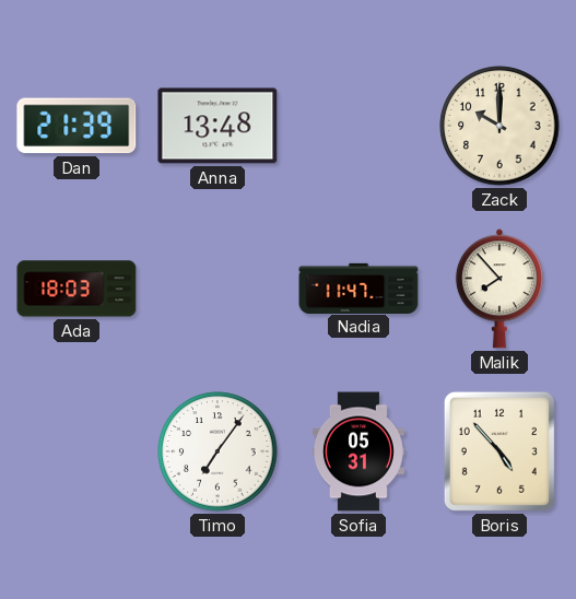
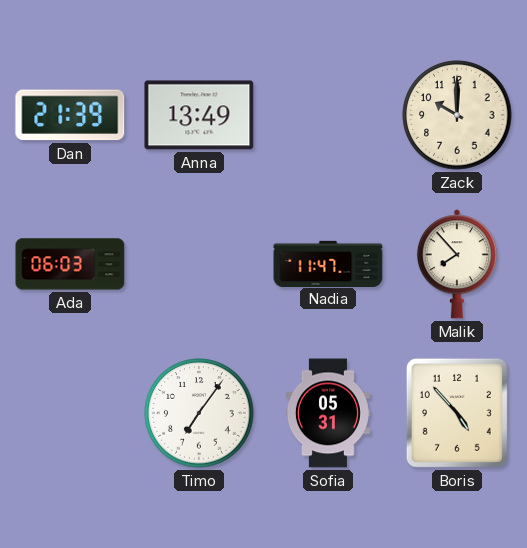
Anna: 13:48 -> 13:49 (199, 115)
Ada: 18:03 -> 06:03 (70, 264)
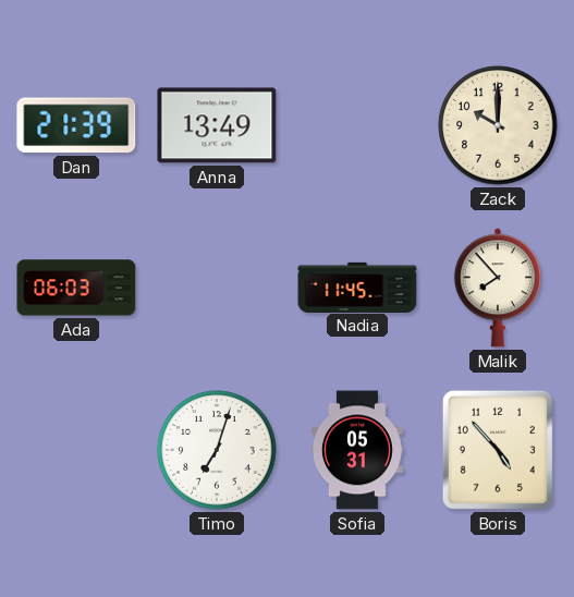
Nadia: 11:47 -> 11:45 (357, 287)
Timo: 7:06 -> 7:03 (217, 450)
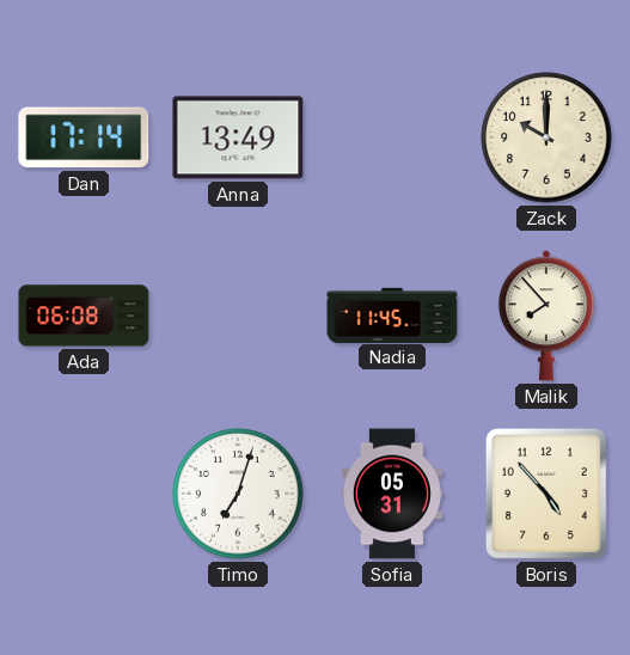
Dan: 21:39 -> 17:14 (84, 137)
Ada: 06:03 -> 06:08 (84, 316)
